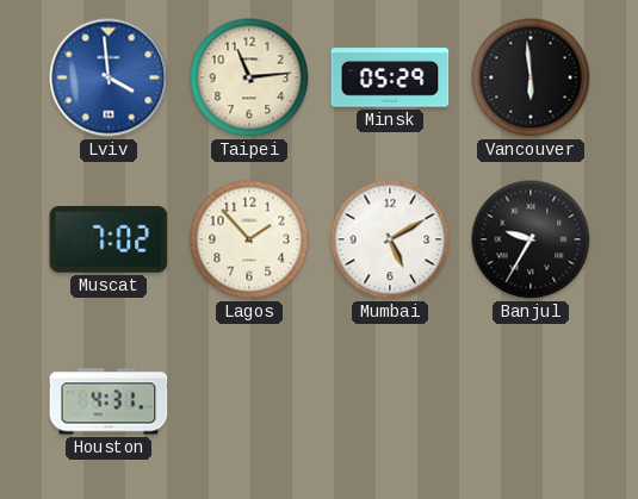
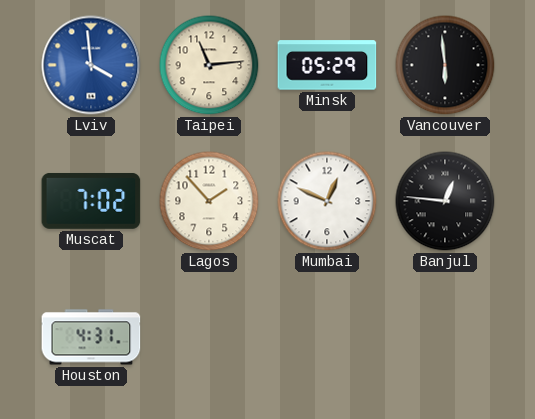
Mumbai: 5:10 -> 12:49 (327, 201)
Banjul: 9:35 -> 12:46 (445, 201)
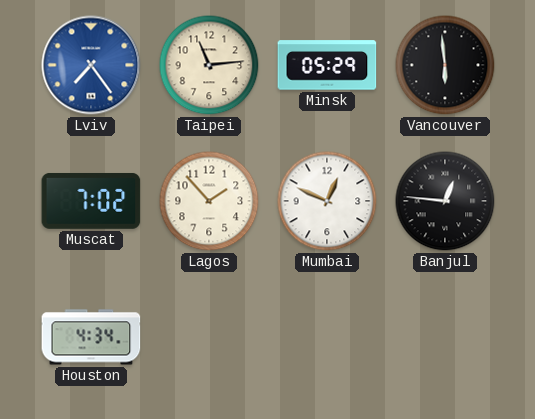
Lviv: 3:59 -> 7:24 (91, 65)
Houston: 4:31 -> 4:34 (91, 337)
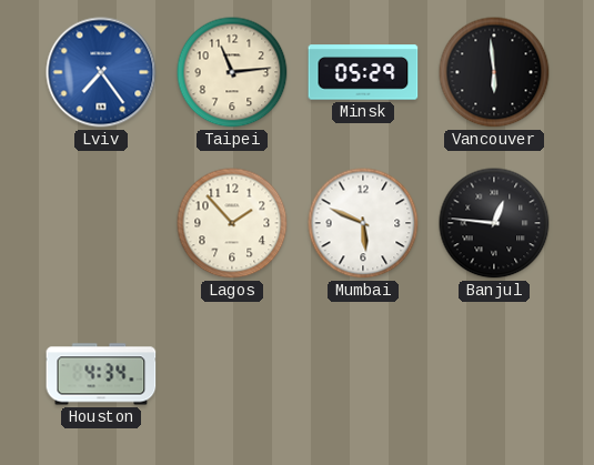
Muscat: 7:02 -> none (91, 201)
Mumbai: 12:49 -> 5:49 (363, 223)
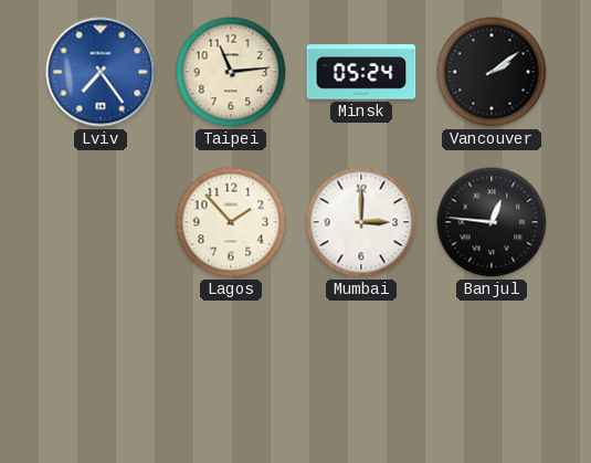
Minsk: 05:29 -> 05:24 (361, 72)
Vancouver: 5:59 -> 2:09 (492, 72)
Mumbai: 5:49 -> 3:00 (361, 222)
Houston: 4:34 -> none (101, 374)
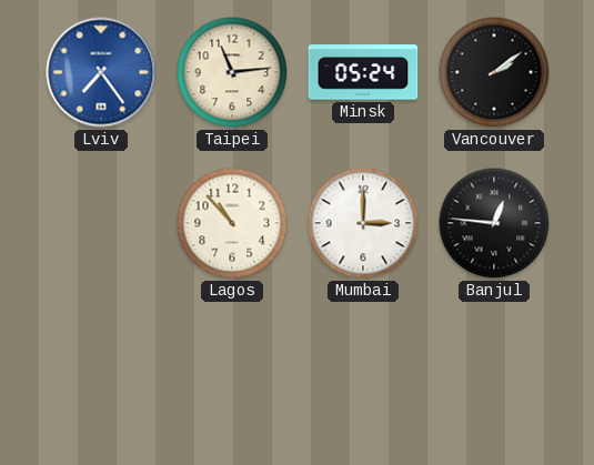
Lagos: 1:53 -> 10:53 (232, 223)
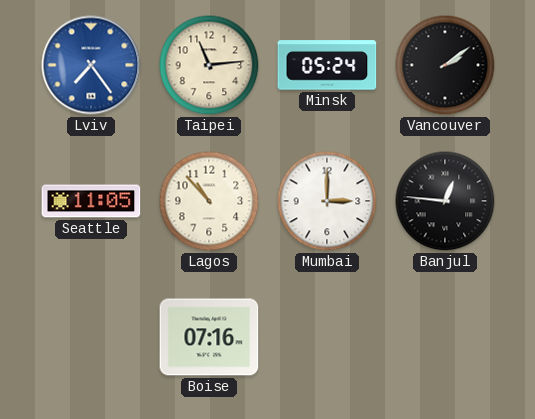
Seattle: none -> 11:05 (91, 201)
Boise: none -> 07:16 (209, 337)
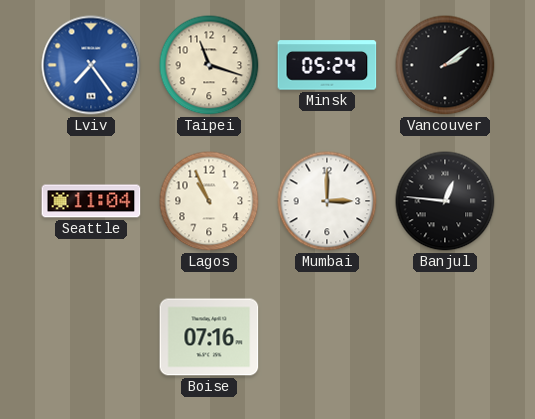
Taipei: 11:14 -> 11:18 (209, 65)
Seattle: 11:05 -> 11:04 (91, 201)
Lagos: 10:53 -> 10:56 (209, 201)
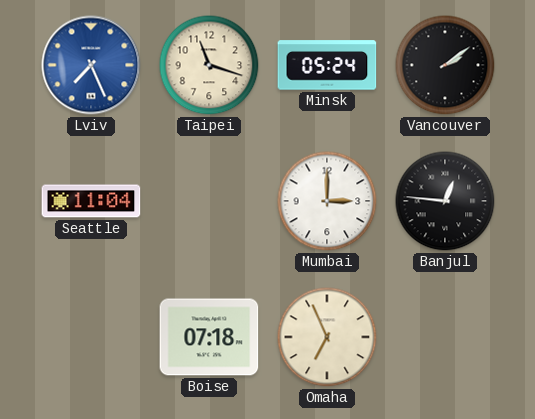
Lviv: 7:24 -> 7:26 (91, 65)
Lagos: 10:56 -> none (209, 201)
Boise: 07:16 -> 07:18 (209, 337)
Omaha: none -> 6:56 (327, 337)
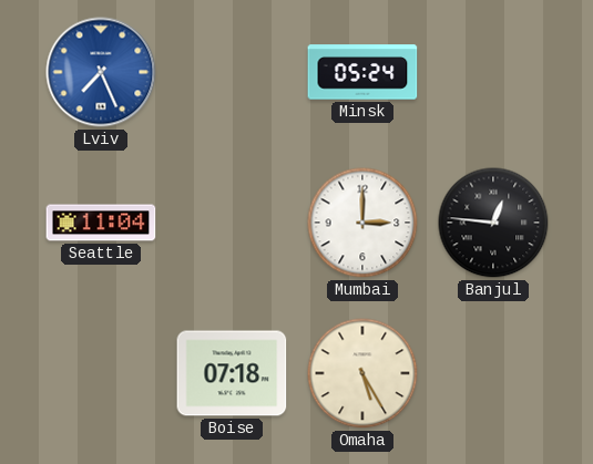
Taipei: 11:18 -> none (209, 65)
Vancouver: 2:09 -> none (445, 65)
Omaha: 6:56 -> 5:25 (362, 373)
